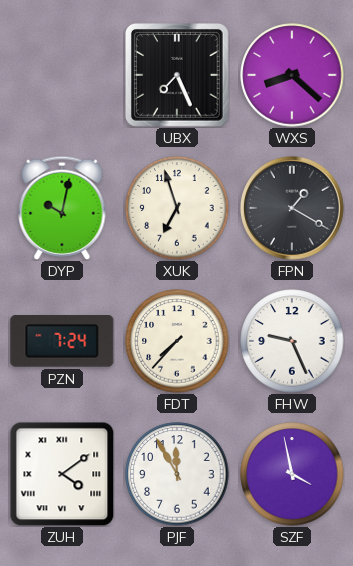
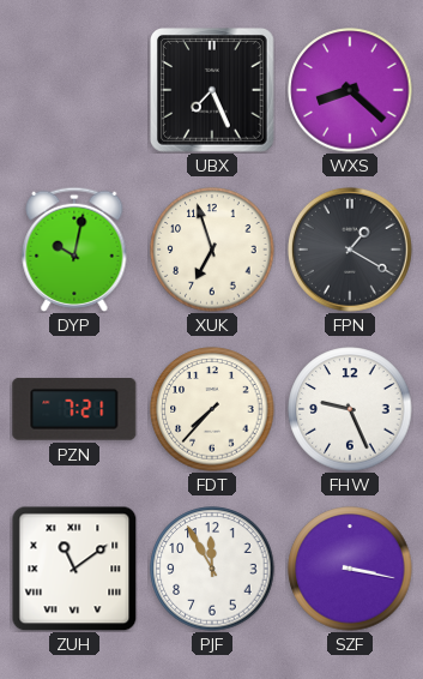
PZN: 7:24 -> 7:21 (74, 410)
ZUH: 4:09 -> 11:09 (74, 569)
SZF: 3:58 -> 3:17 (350, 569)
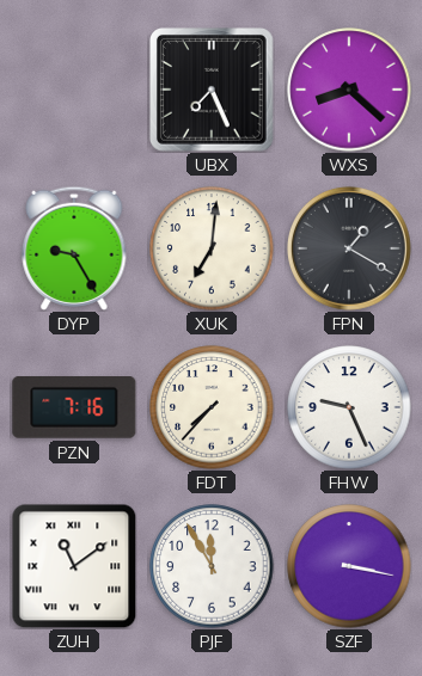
DYP: 10:02 -> 9:25 (74, 248)
XUK: 6:57 -> 7:01 (212, 248)
PZN: 7:21 -> 7:16 (74, 408)
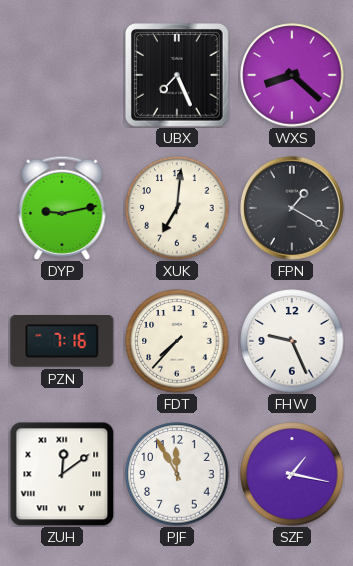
DYP: 9:25 -> 9:13 (62, 208)
ZUH: 11:09 -> 12:09 (62, 474)
SZF: 3:17 -> 1:17 (292, 474)
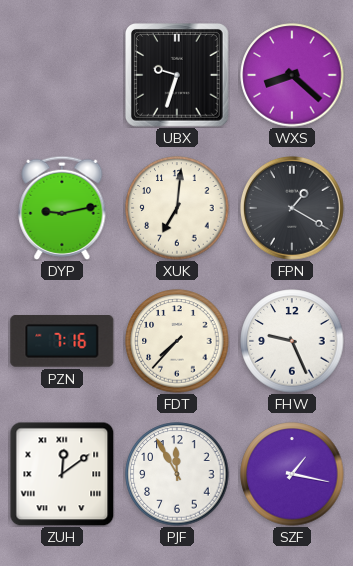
UBX: 7:26 -> 9:33 (178, 76)
